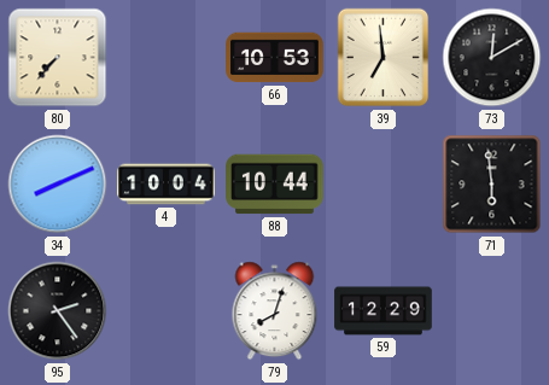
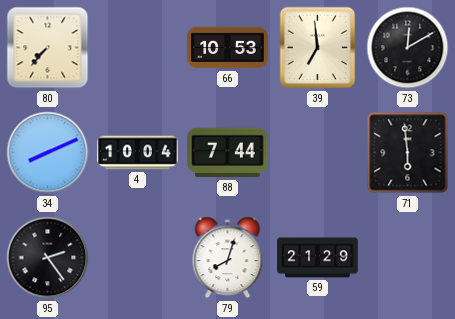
88: 10:44 -> 7:44 (228, 153)
59: 12:29 -> 21:29 (318, 258)
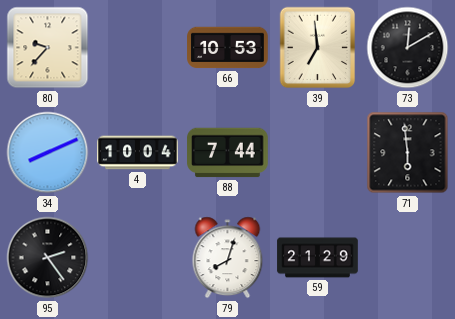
80: 7:37 -> 9:37 (48, 48)
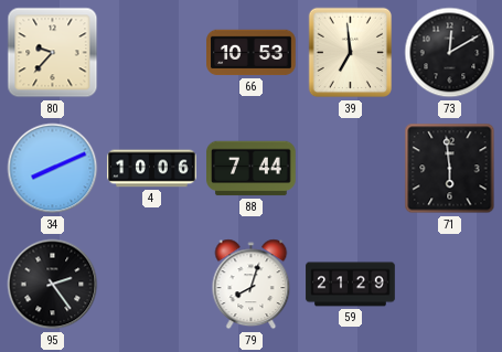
4: 10:04 -> 10:06 (152, 169)
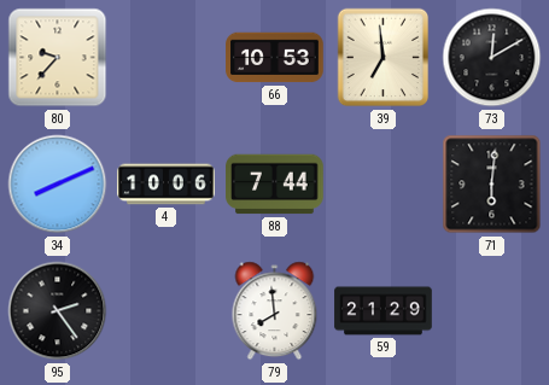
71: 5:59 -> 6:01 (492, 185)
79: 8:03 -> 7:59 (275, 311)
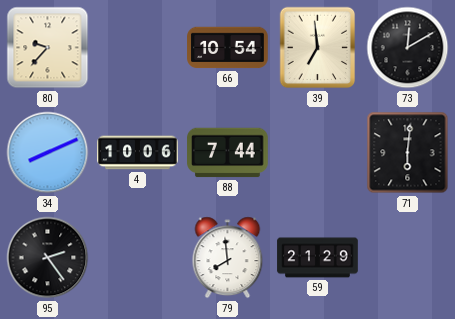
66: 10:53 -> 10:54 (228, 48)
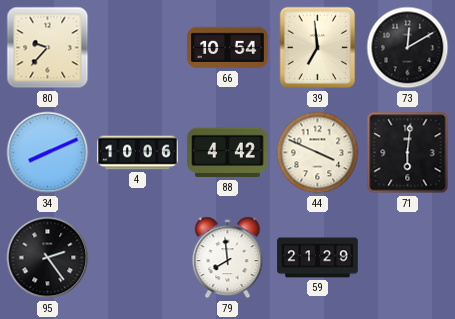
88: 7:44 -> 4:42 (228, 153)
44: none -> 3:49 (318, 153)
